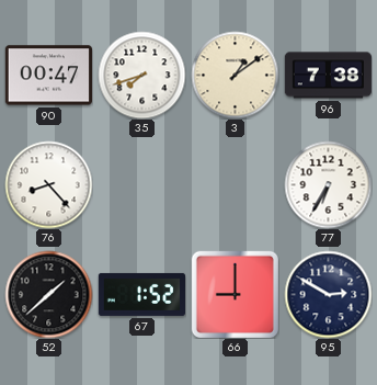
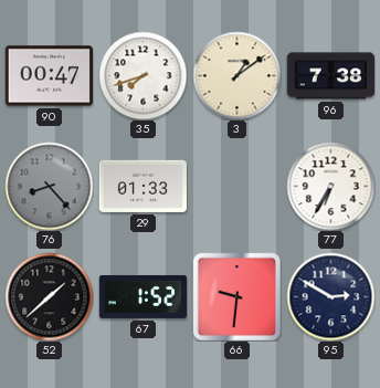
76 dial: white -> grey (49, 186)
29: none -> 01:33 (142, 186)
66: 9:00 -> 9:31 (236, 296)
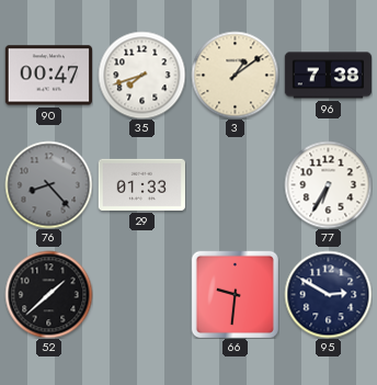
67: 1:52 -> none (142, 296)
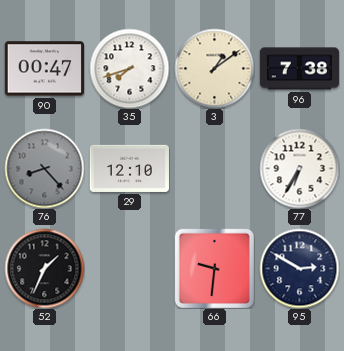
29: 01:33 -> 12:10 (129, 168)
52: 1:38 -> 1:34 (44, 268)
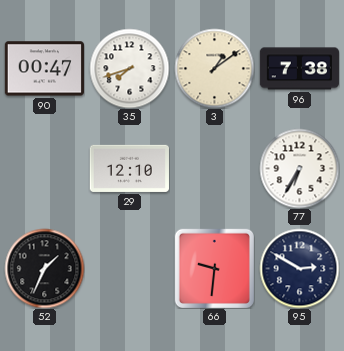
76: 8:23 -> none (44, 168)
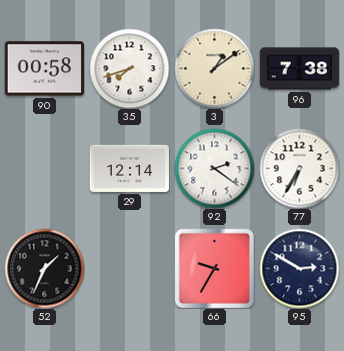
90: 00:47 -> 00:58 (44, 69)
29: 12:10 -> 12:14 (129, 168)
92: none -> 2:21 (214, 168)
66: 9:31 -> 9:35 (214, 268)
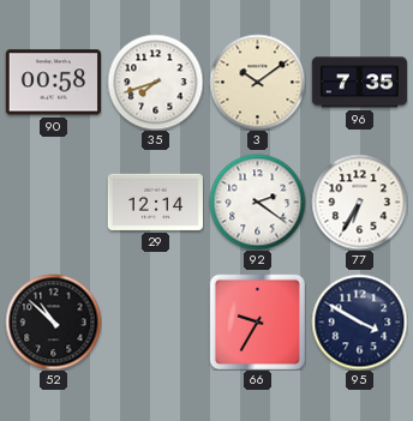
3: 1:09 -> 10:09 (257, 82)
96: 7:38 -> 7:35 (359, 83)
52: 1:34 -> 10:52 (53, 321)
95: 2:50 -> 3:50 (359, 321)
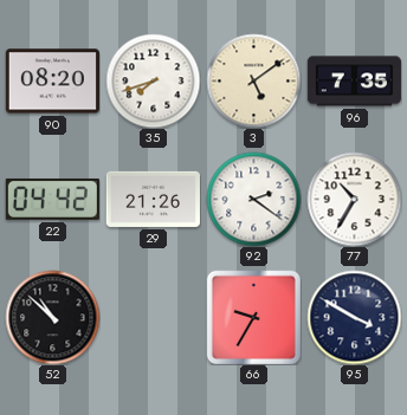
90: 00:58 -> 08:20 (52, 82)
3: 10:09 -> 5:09 (253, 80)
22: none -> 04:42 (52, 199)
29: 12:14 -> 21:26 (153, 199)
77: 6:35 -> 10:35 (354, 199)
